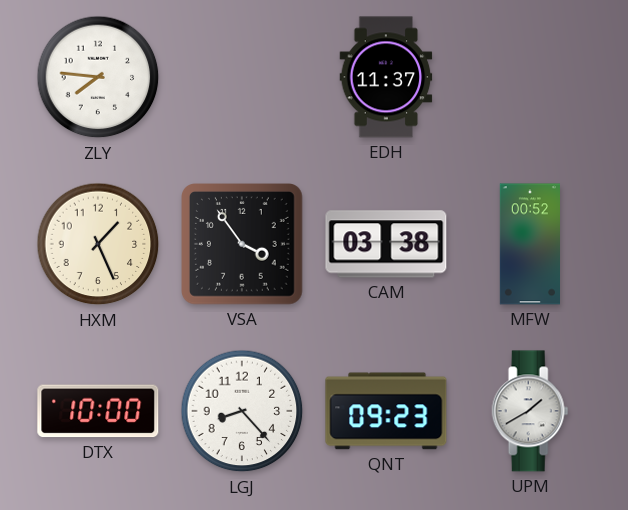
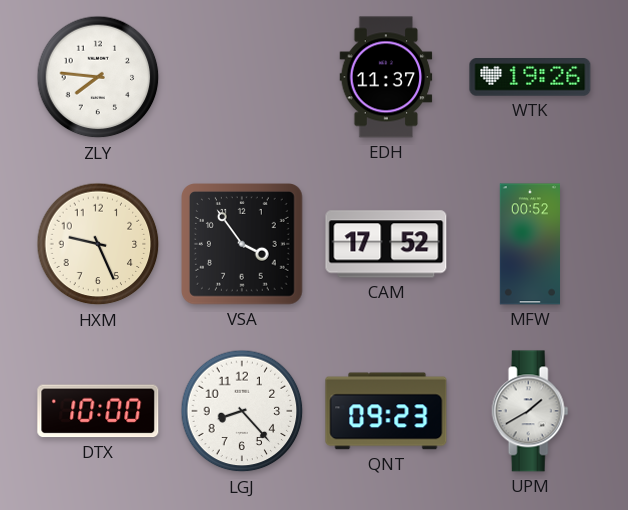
WTK: none -> 19:26 (530, 78)
HXM: 1:26 -> 9:26 (98, 244)
CAM: 03:38 -> 17:52 (386, 244)
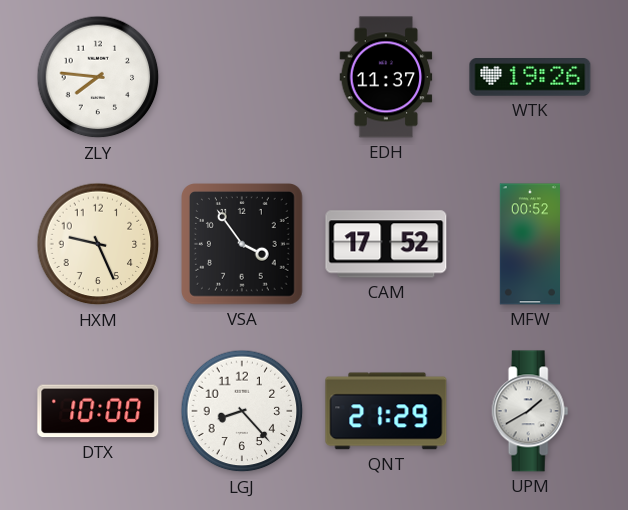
QNT: 09:23 -> 21:29 (386, 411)
